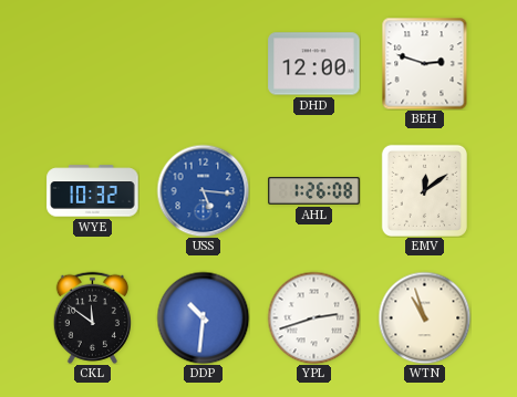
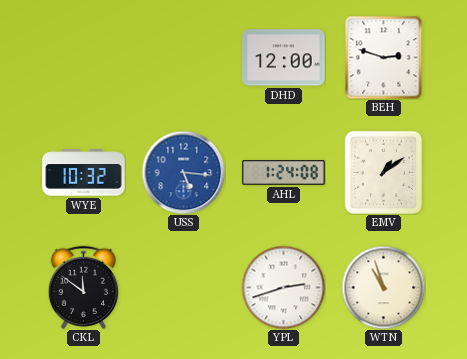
AHL: 1:26 -> 1:24 (284, 173)
EMV: 12:09 -> 1:09 (383, 172)
DDP: 10:31 -> none (203, 317)
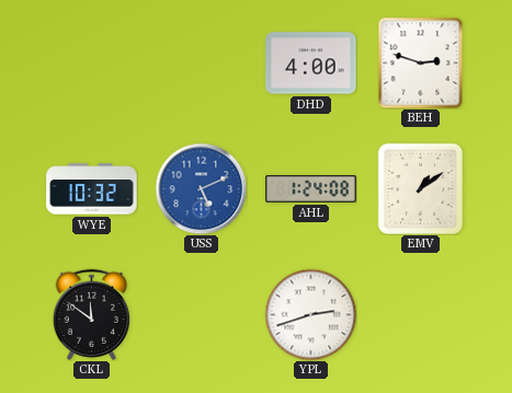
DHD: 12:00 -> 4:00 (311, 63)
USS: 5:16 -> 5:11 (201, 188)
WTN: 10:57 -> none (383, 287)
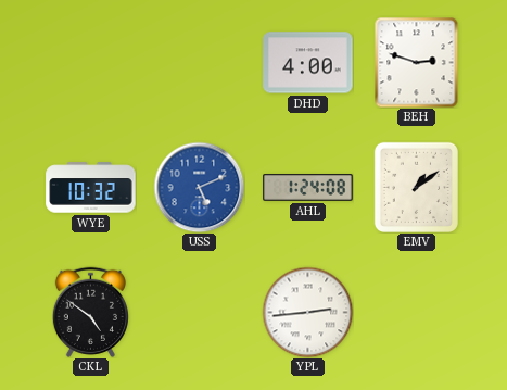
CKL: 11:51 -> 4:51 (90, 312)
YPL: 2:42 -> 2:44 (307, 312)
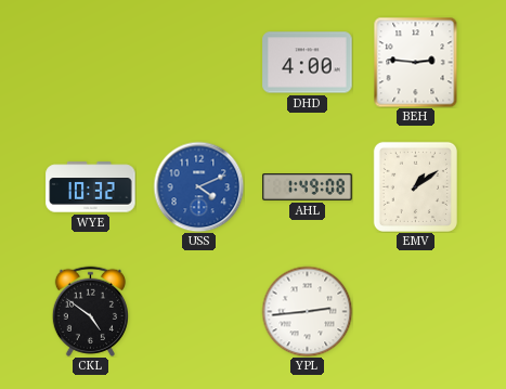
BEH: 2:48 -> 2:46 (416, 62)
USS: 5:11 -> 4:11 (198, 186)
AHL: 1:24 -> 1:49 (308, 187)
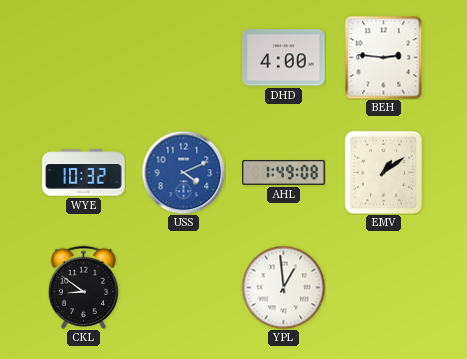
CKL: 4:51 -> 8:51 (83, 287)
YPL: 2:44 -> 12:59 (283, 287)
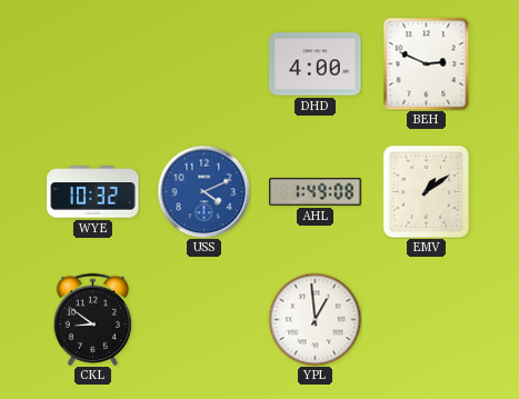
BEH: 2:46 -> 2:49 (427, 63)
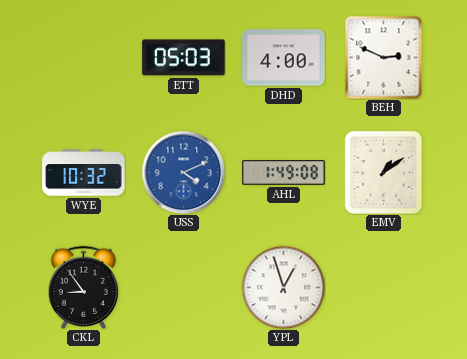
ETT: none -> 05:03 (184, 58)
CKL: 8:51 -> 8:54 (83, 287)
YPL: 12:59 -> 12:57 (283, 287)
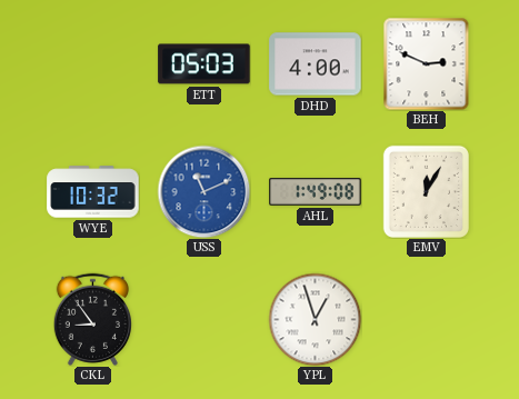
USS: 4:11 -> 11:11 (203, 191)
EMV: 1:09 -> 12:05 (426, 191)
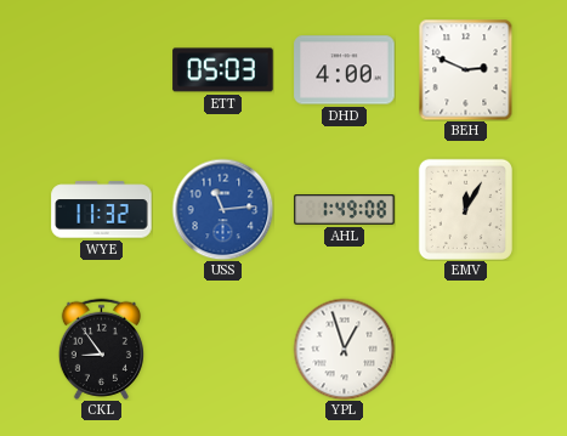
WYE: 10:32 -> 11:32 (102, 210)
USS: 11:11 -> 11:14 (222, 209)
